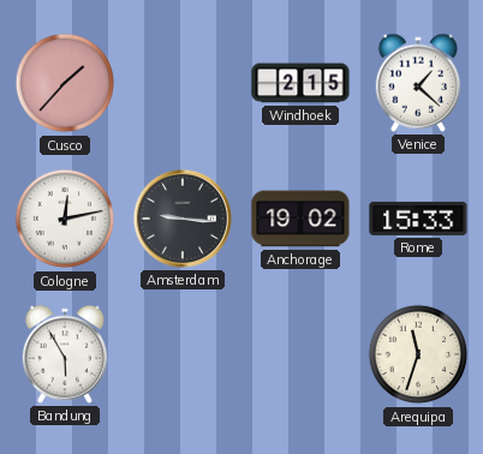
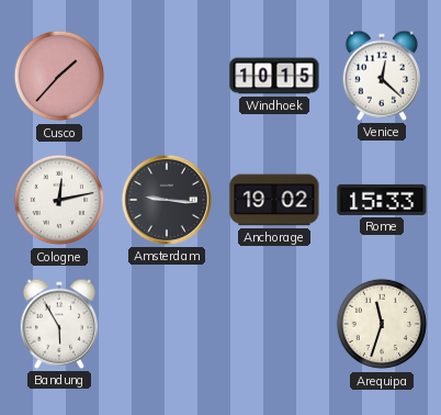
Windhoek: 2:15 -> 10:15 (274, 76)
Venice: 1:22 -> 12:22 (381, 76)
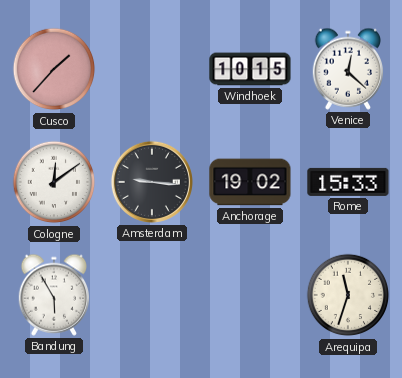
Cologne: 12:13 -> 12:09 (54, 182)
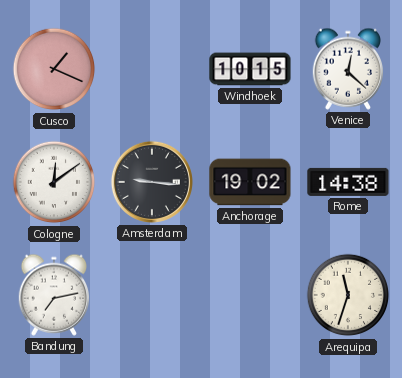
Cusco: 1:37 -> 1:19 (54, 69)
Rome: 15:33 -> 14:38 (348, 182)
Bandung: 5:55 -> 7:13 (53, 295)
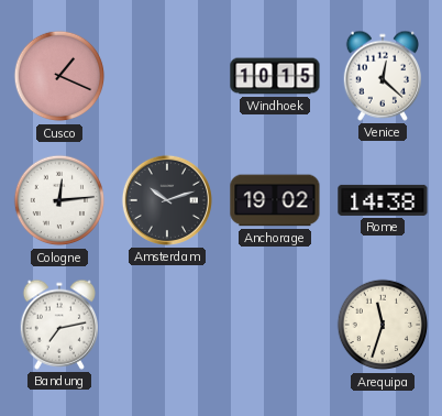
Cologne: 12:09 -> 12:14 (59, 200)
Amsterdam: 9:16 -> 10:12 (167, 200)
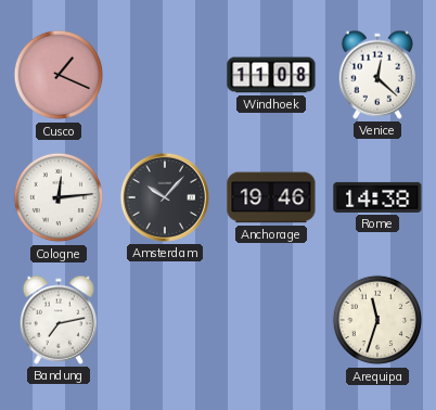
Windhoek: 10:15 -> 11:08 (271, 75)
Amsterdam: 10:12 -> 10:07 (165, 197)
Anchorage: 19:02 -> 19:46 (271, 197)
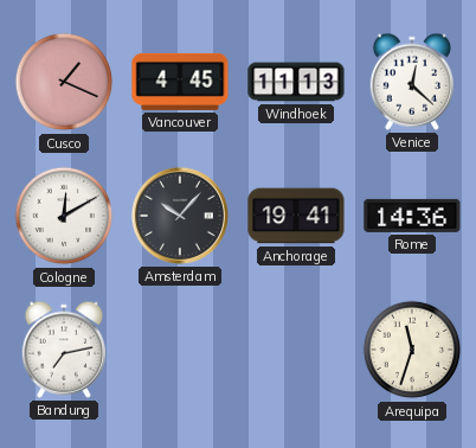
Vancouver: none -> 4:45 (180, 82)
Windhoek: 11:08 -> 11:13 (296, 82)
Cologne: 12:14 -> 12:10 (64, 216)
Anchorage: 19:46 -> 19:41 (296, 216)
Rome: 14:38 -> 14:36 (412, 216)
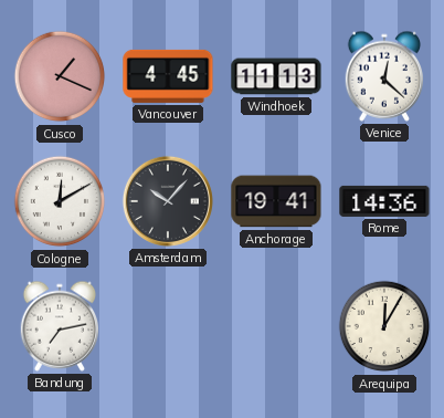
Arequipa: 11:33 -> 12:05 (384, 326)
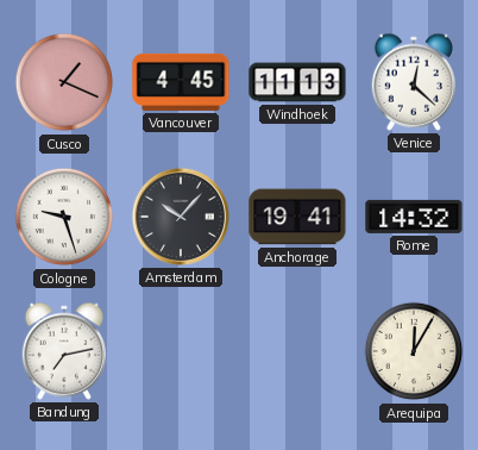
Cologne: 12:10 -> 9:27 (64, 217)
Rome: 14:36 -> 14:32 (414, 217)
